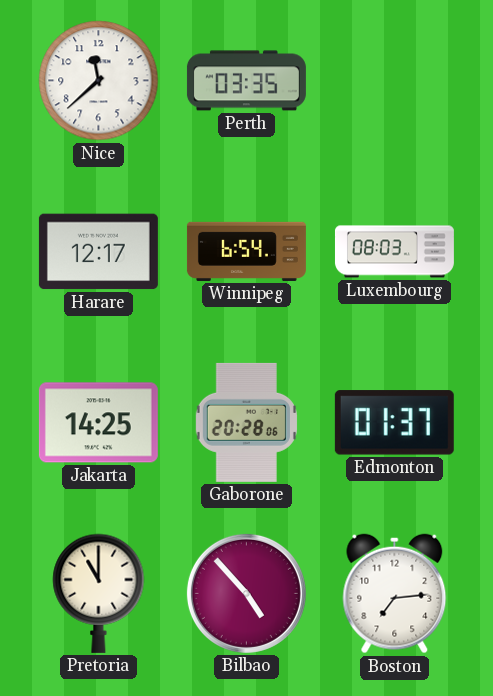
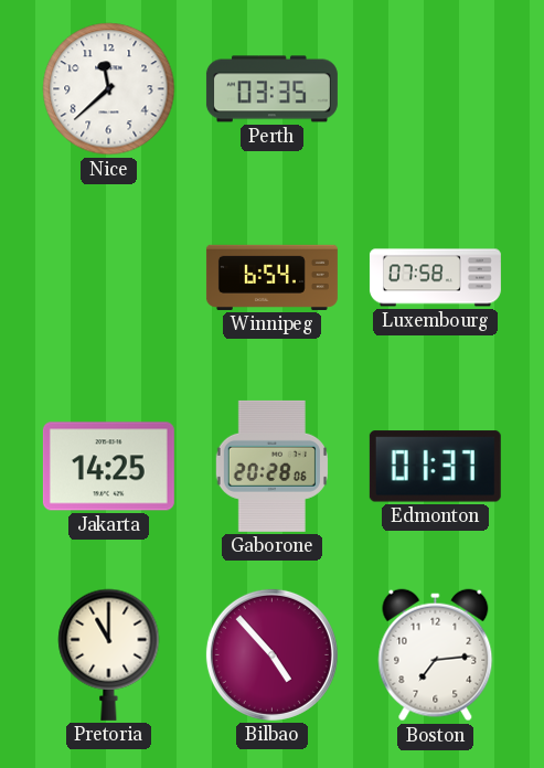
Harare: 12:17 -> none (98, 252)
Luxembourg: 08:03 -> 07:58 (435, 278)
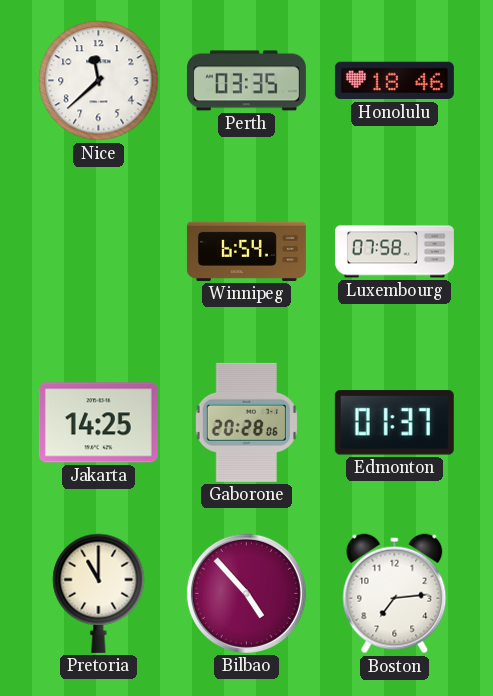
Honolulu: none -> 18:46 (394, 81)
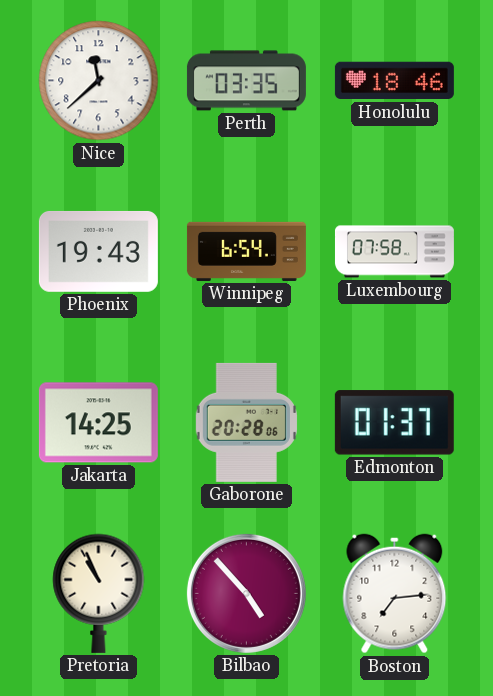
Phoenix: none -> 19:43 (98, 251)
Pretoria: 11:00 -> 10:56 (99, 593)
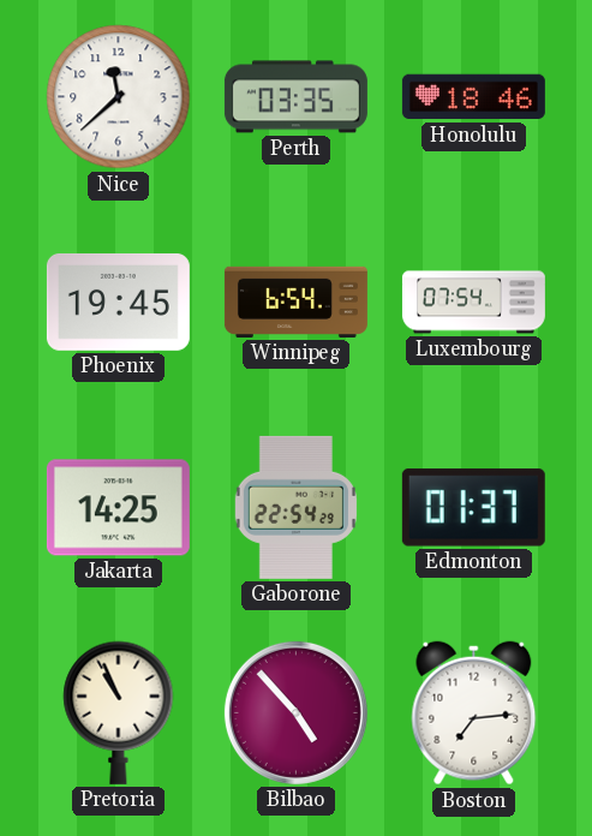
Phoenix: 19:43 -> 19:45 (118, 301)
Luxembourg: 07:58 -> 07:54 (473, 303)
Gaborone: 20:28 -> 22:54 (295, 507)
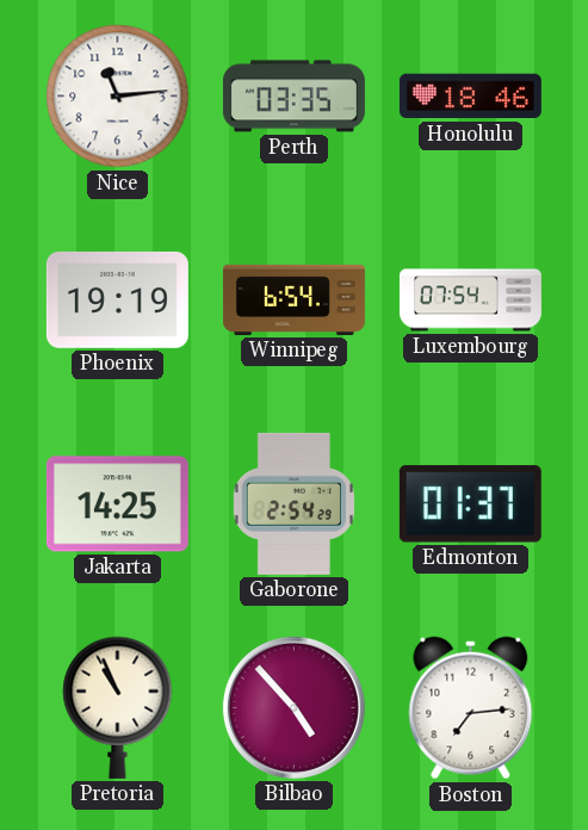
Nice: 11:38 -> 11:14 (118, 97)
Phoenix: 19:45 -> 19:19 (117, 299)
Gaborone: 22:54 -> 2:54 (293, 503)
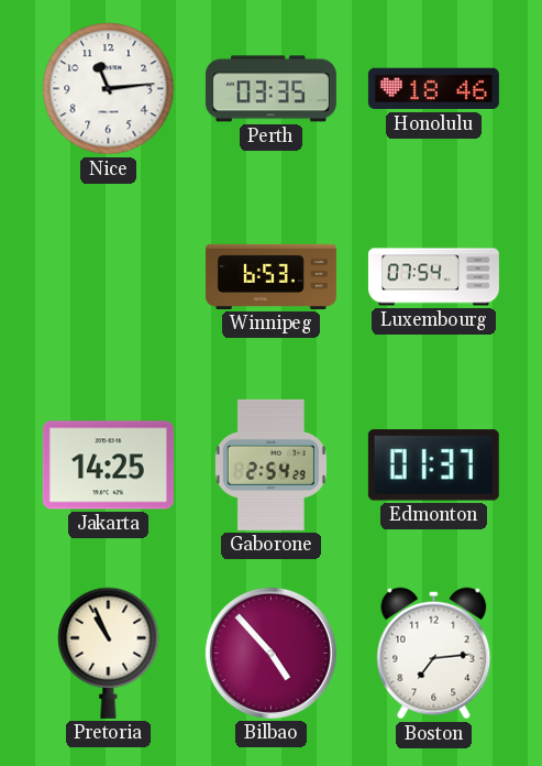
Phoenix: 19:19 -> none (117, 299)
Winnipeg: 6:54 -> 6:53 (270, 276)
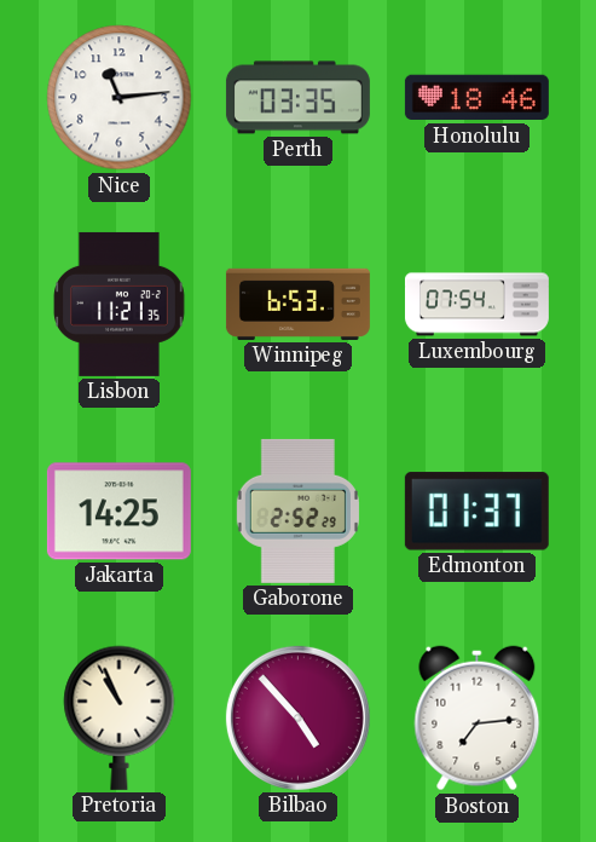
Lisbon: none -> 11:21 (120, 304)
Gaborone: 2:54 -> 2:52 (297, 511)
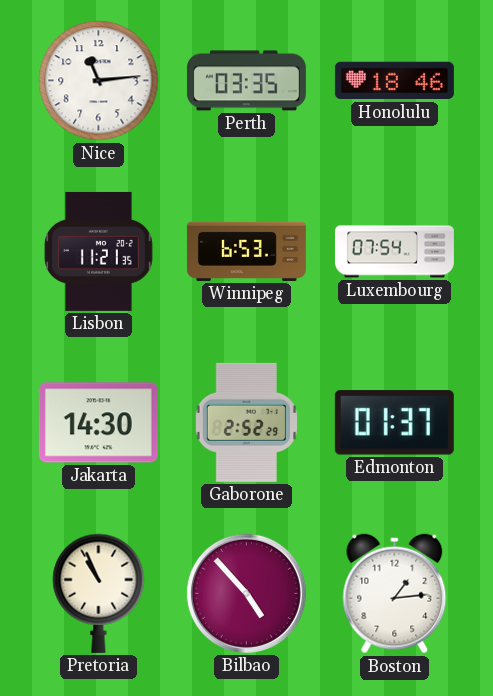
Jakarta: 14:25 -> 14:30 (98, 423)
Boston: 7:14 -> 1:14 (395, 594)
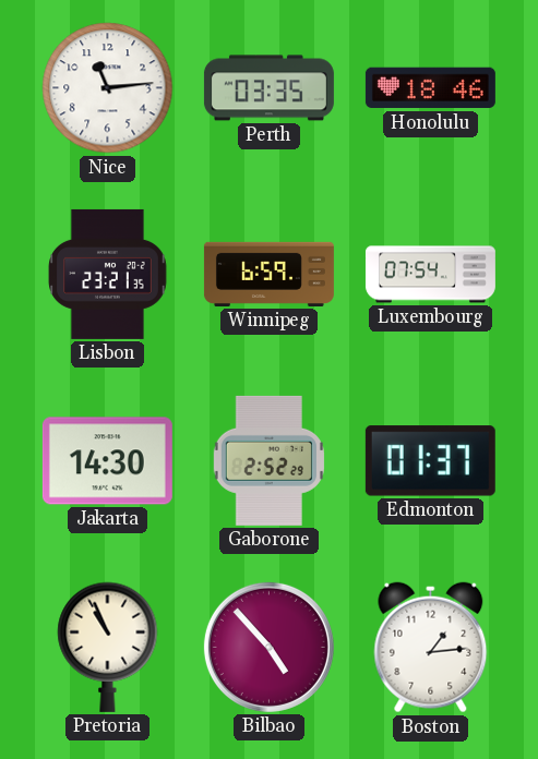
Lisbon: 11:21 -> 23:21 (108, 274)
Winnipeg: 6:53 -> 6:59 (268, 274)
